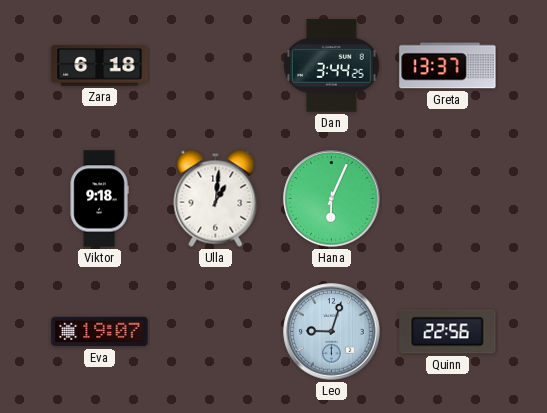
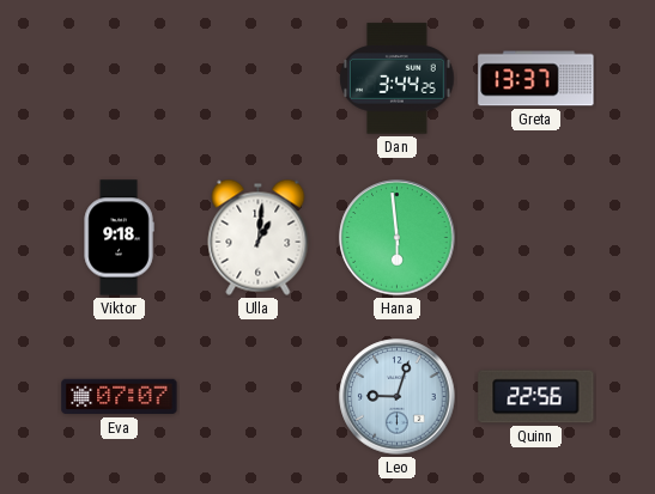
Zara: 6:18 -> none (100, 66)
Hana: 6:04 -> 5:59 (398, 238)
Eva: 19:07 -> 07:07 (120, 397)
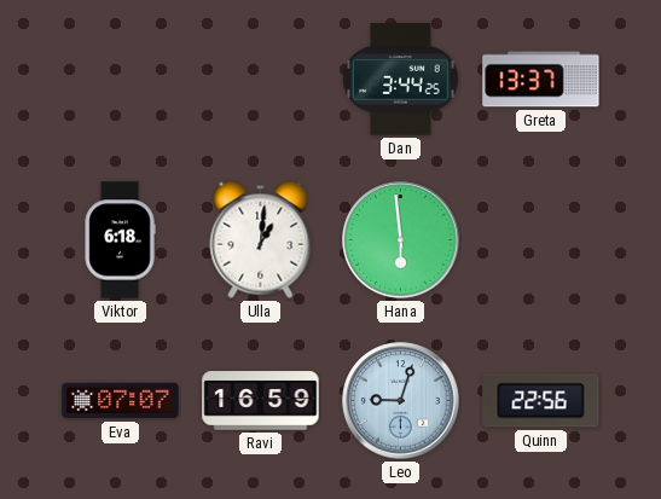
Viktor: 9:18 -> 6:18 (120, 240)
Ravi: none -> 16:59 (261, 401)
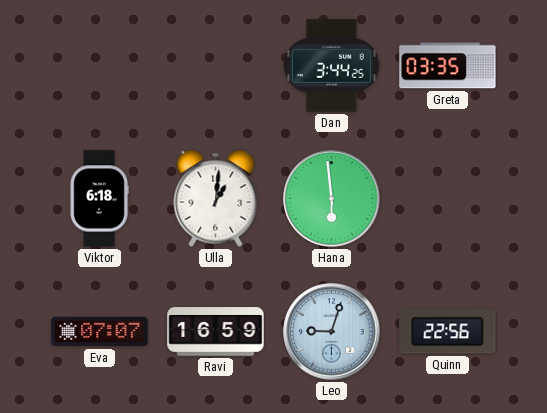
Greta: 13:37 -> 03:35 (448, 66)
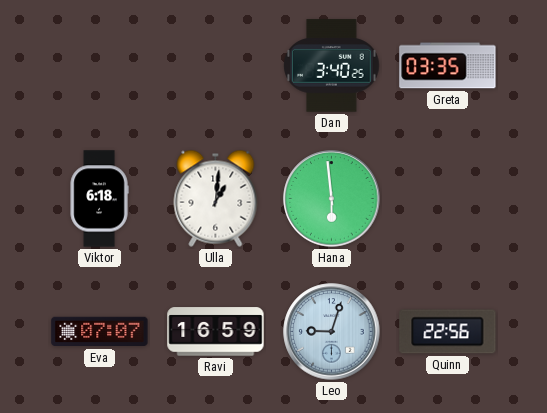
Dan: 3:44 -> 3:40 (332, 66)
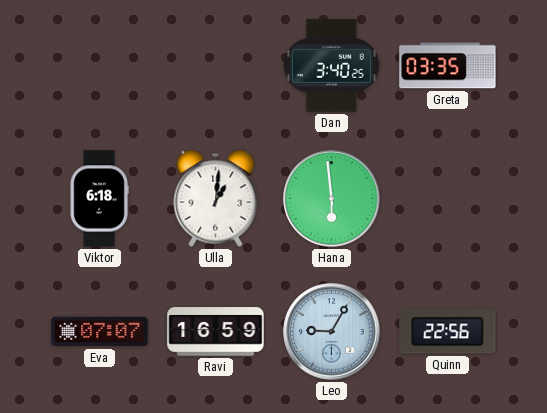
Leo: 9:03 -> 9:05 (332, 332)
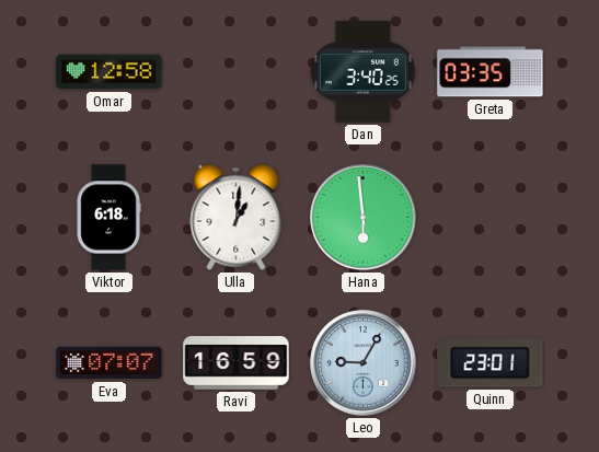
Omar: none -> 12:58 (110, 72)
Quinn: 22:56 -> 23:01 (491, 363)
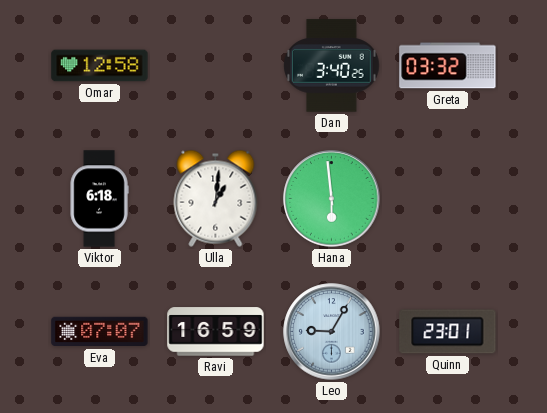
Greta: 03:35 -> 03:32 (448, 66)
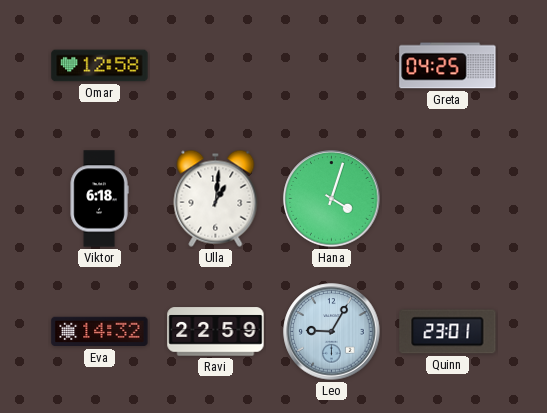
Dan: 3:40 -> none (332, 66)
Greta: 03:32 -> 04:25 (448, 66)
Hana: 5:59 -> 4:03 (332, 199)
Eva: 07:07 -> 14:32 (100, 332)
Ravi: 16:59 -> 22:59 (216, 332)
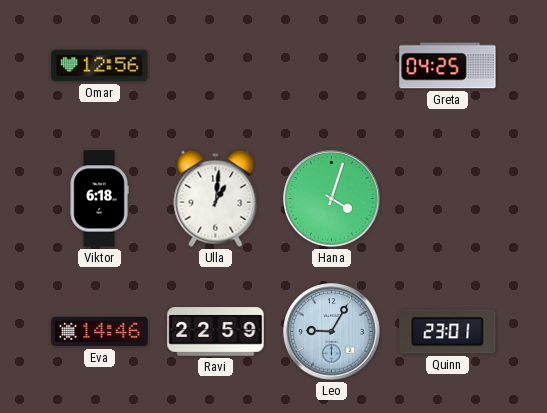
Omar: 12:58 -> 12:56 (100, 66)
Eva: 14:32 -> 14:46 (100, 332)
